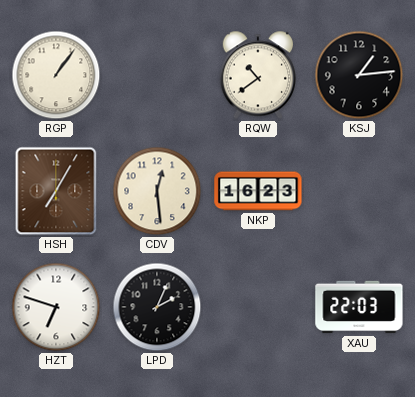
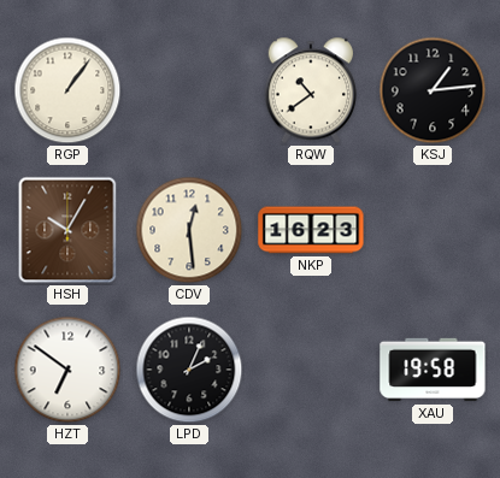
HSH: 7:05 -> 10:05 (67, 230)
HZT: 6:48 -> 6:51 (67, 370)
XAU: 22:03 -> 19:58 (433, 370)
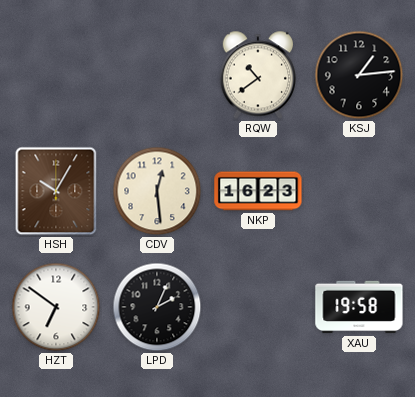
RGP: 1:06 -> none (67, 90)
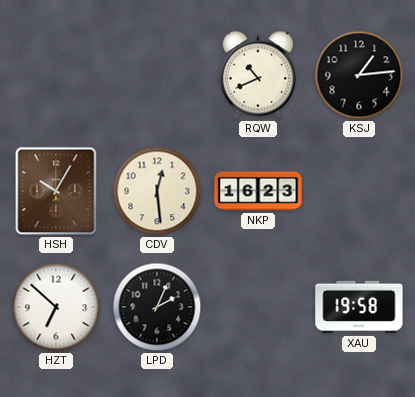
RQW: 10:39 -> 10:41 (257, 75)
HZT: 6:51 -> 6:52 (56, 307)
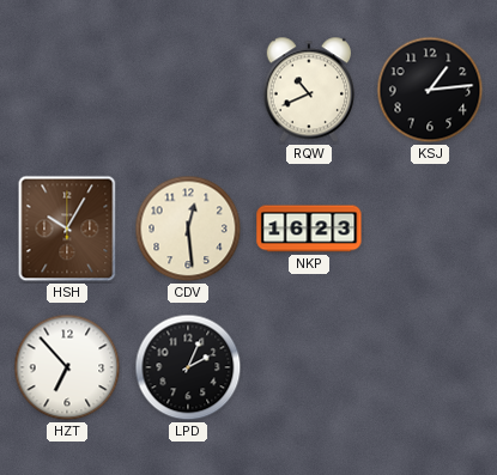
HZT: 6:52 -> 6:53 (67, 367)
XAU: 19:58 -> none (359, 307)
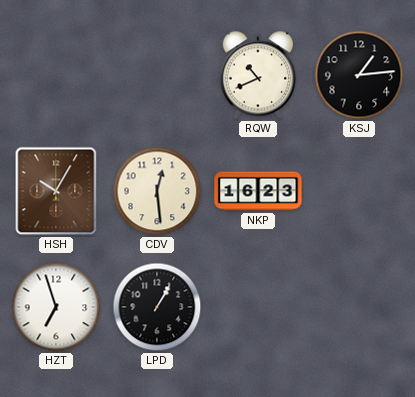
HZT: 6:53 -> 6:57 (56, 307)
LPD: 2:04 -> 1:05 (157, 307)
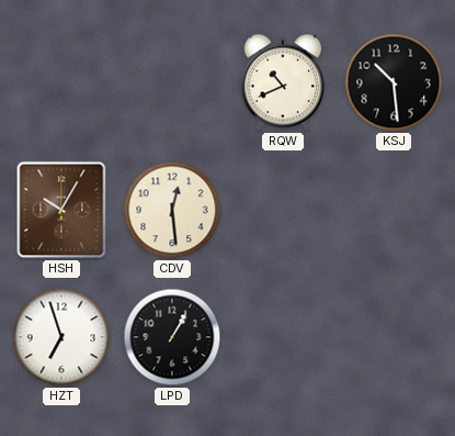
KSJ: 1:14 -> 10:29 (394, 82)
NKP: 16:23 -> none (258, 191)
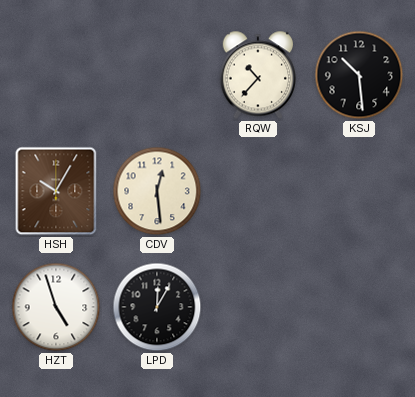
RQW: 10:41 -> 10:37 (257, 75)
HZT: 6:57 -> 4:57 (56, 307)
LPD: 1:05 -> 12:05 (157, 307)
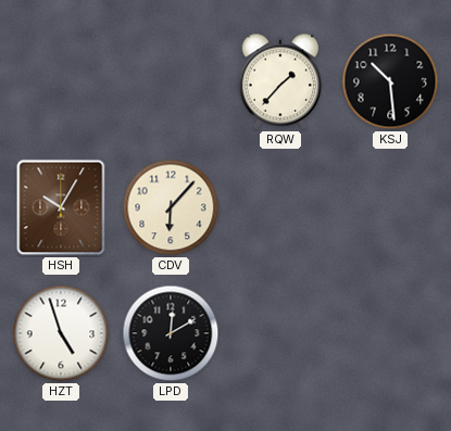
RQW: 10:37 -> 1:37 (279, 81)
CDV: 12:29 -> 6:07 (171, 207)
LPD: 12:05 -> 12:10 (171, 333)
